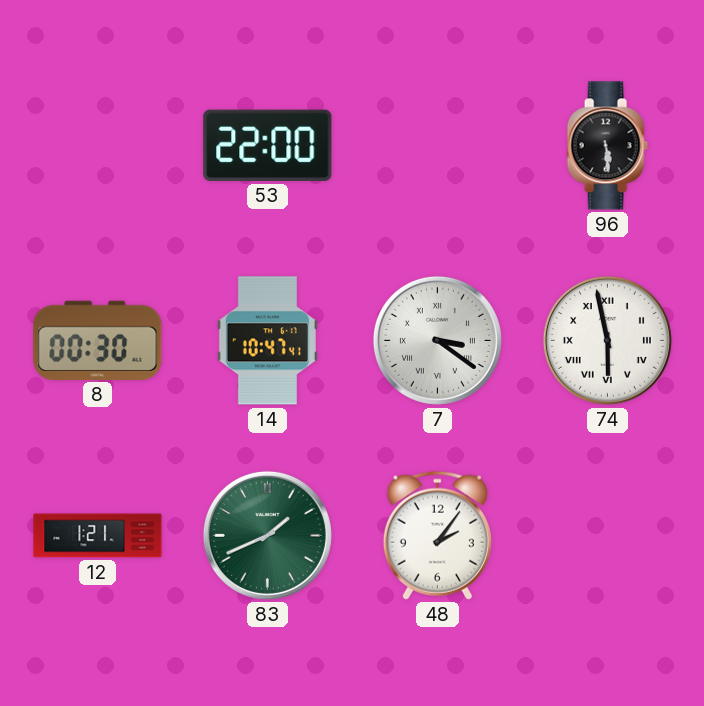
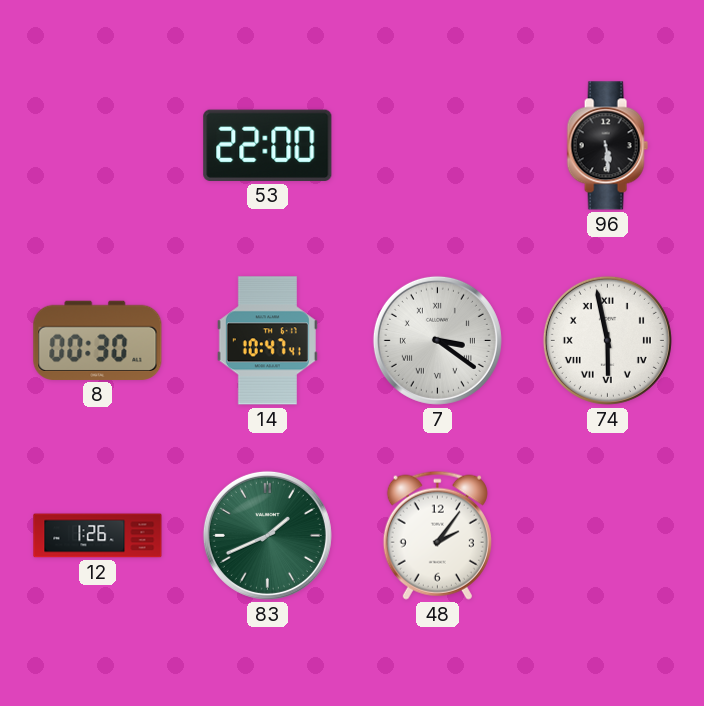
12: 1:21 -> 1:26 (98, 536)
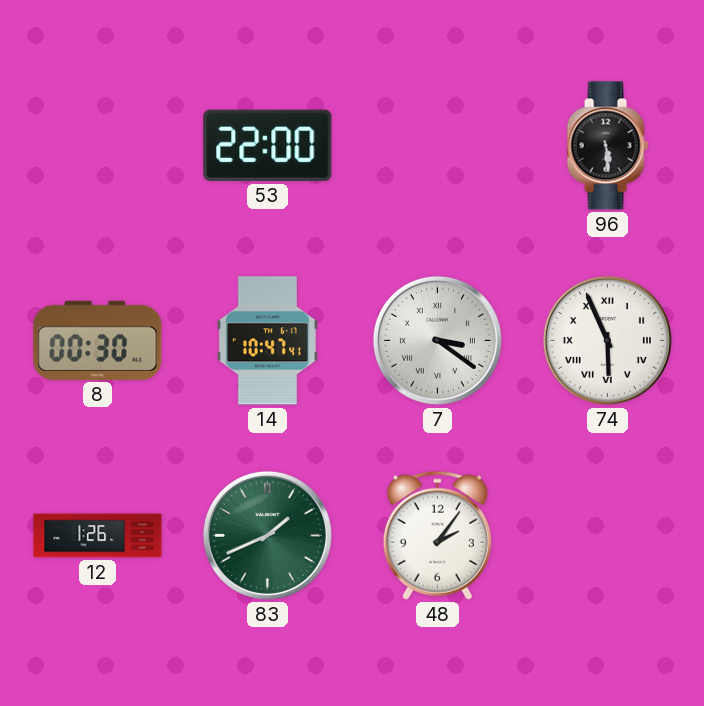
74: 5:58 -> 5:56 (607, 340)
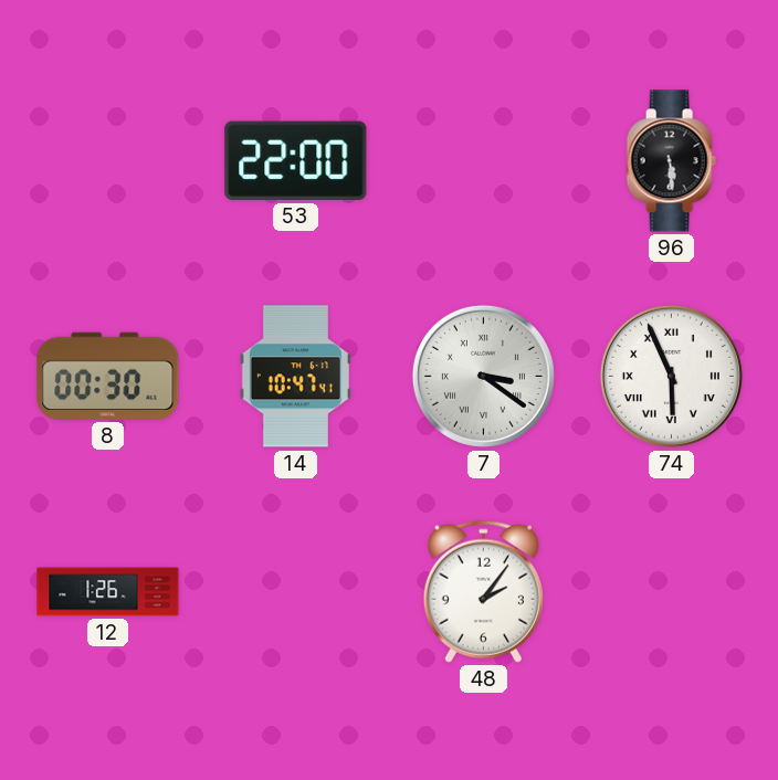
83: 1:41 -> none (267, 535)
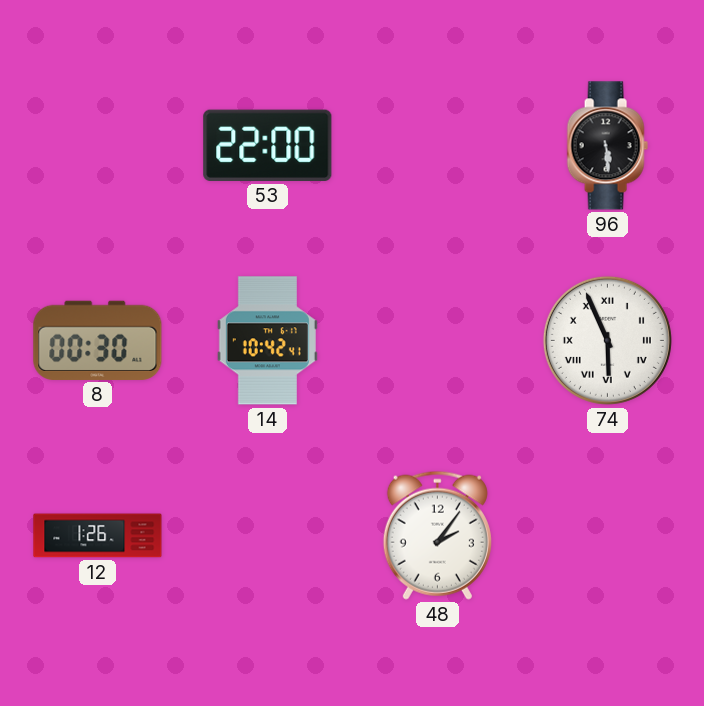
14: 10:47 -> 10:42 (267, 341)
7: 3:21 -> none (483, 376)
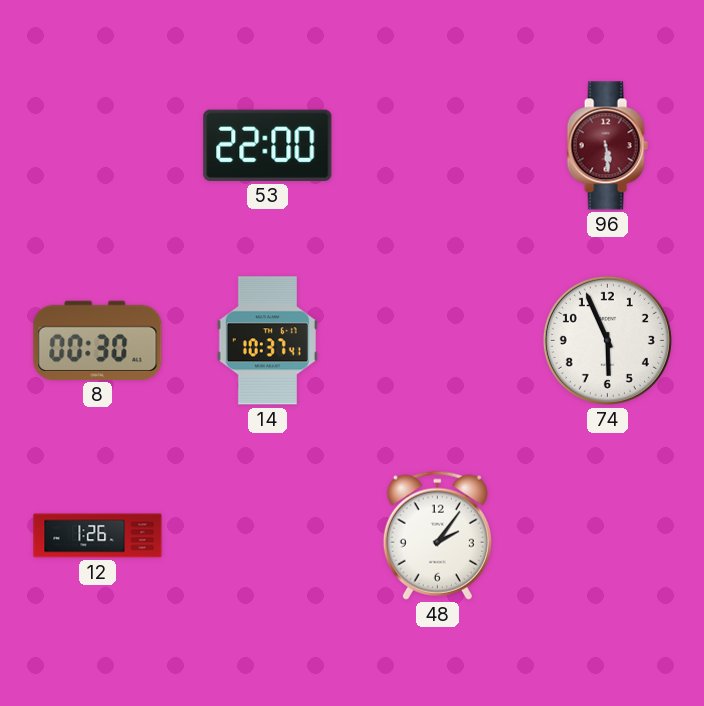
96 dial: black -> burgundy (607, 146)
14: 10:42 -> 10:37 (267, 341)
74 numerals: Roman -> Arabic (607, 340)
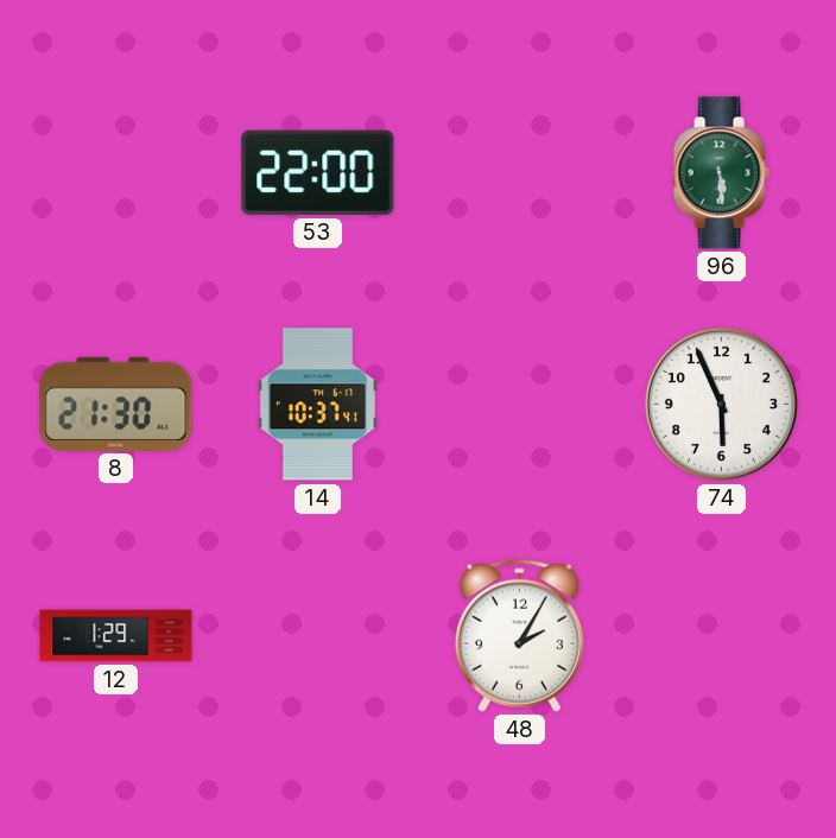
96 dial: burgundy -> green (721, 173)
8: 00:30 -> 21:30 (116, 404)
12: 1:26 -> 1:29 (116, 636)
48: 2:06 -> 2:05 (519, 635)
